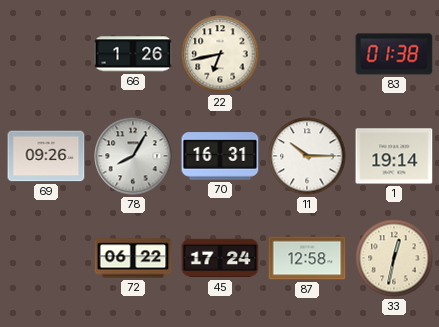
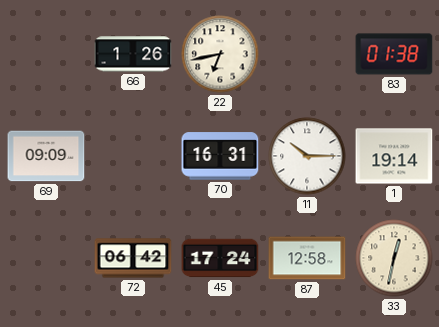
69: 09:26 -> 09:09 (46, 156)
78: 8:05 -> none (133, 156)
72: 06:22 -> 06:42 (133, 258)
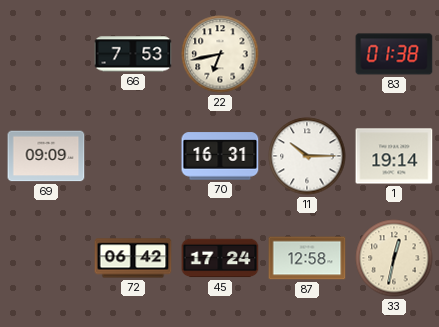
66: 1:26 -> 7:53 (133, 54)
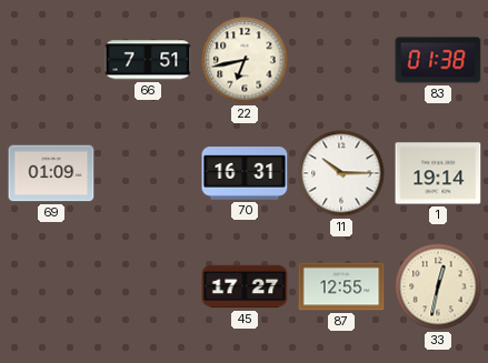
66: 7:53 -> 7:51 (148, 60)
69: 09:09 -> 01:09 (51, 173)
72: 06:42 -> none (133, 258)
45: 17:24 -> 17:27 (245, 286)
87: 12:58 -> 12:55 (341, 286)
